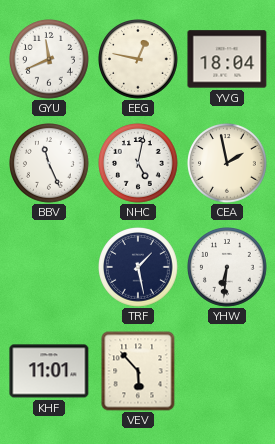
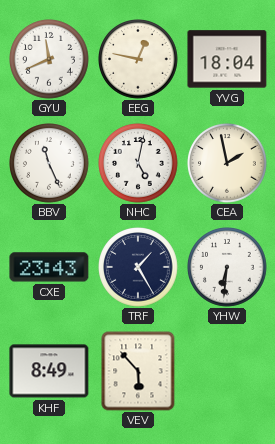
CXE: none -> 23:43 (49, 267)
TRF: 1:28 -> 1:25 (139, 268)
KHF: 11:01 -> 8:49 (49, 371)
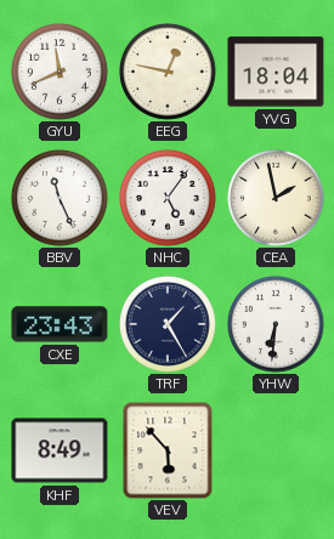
NHC: 5:02 -> 5:06 (169, 199)
